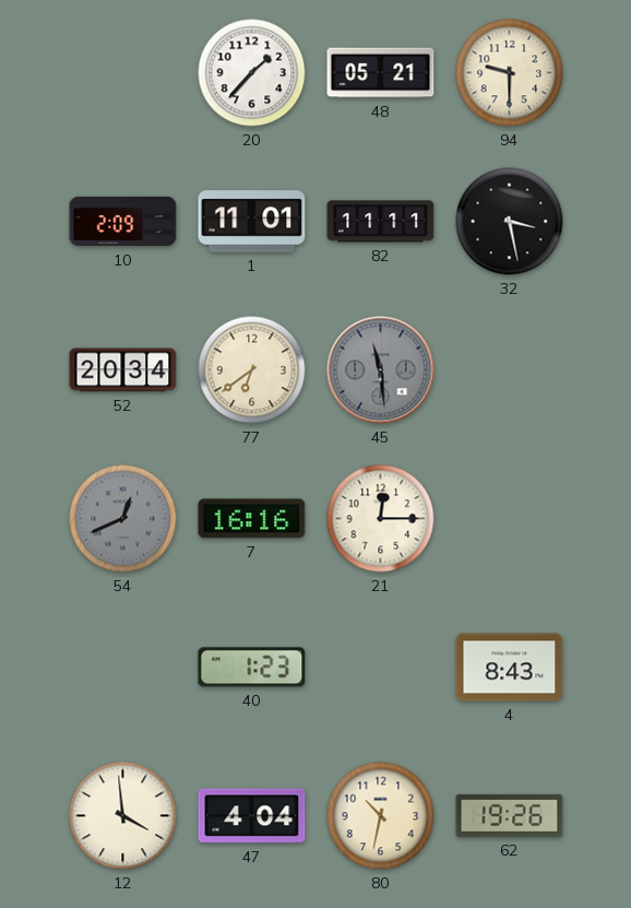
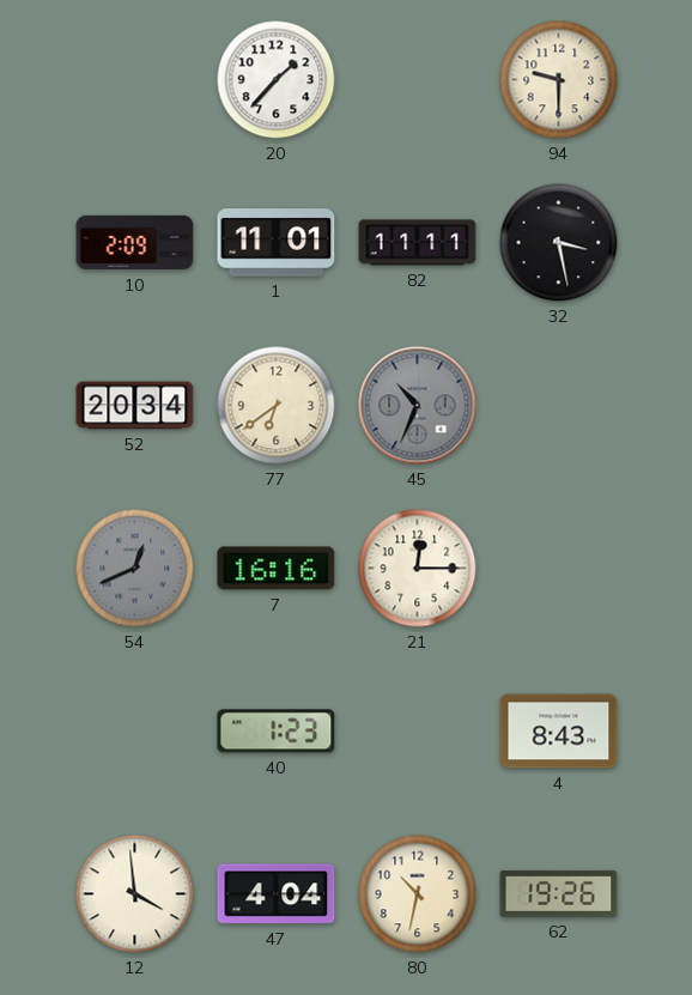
48: 05:21 -> none (381, 73)
45: 11:29 -> 10:34 (418, 406)
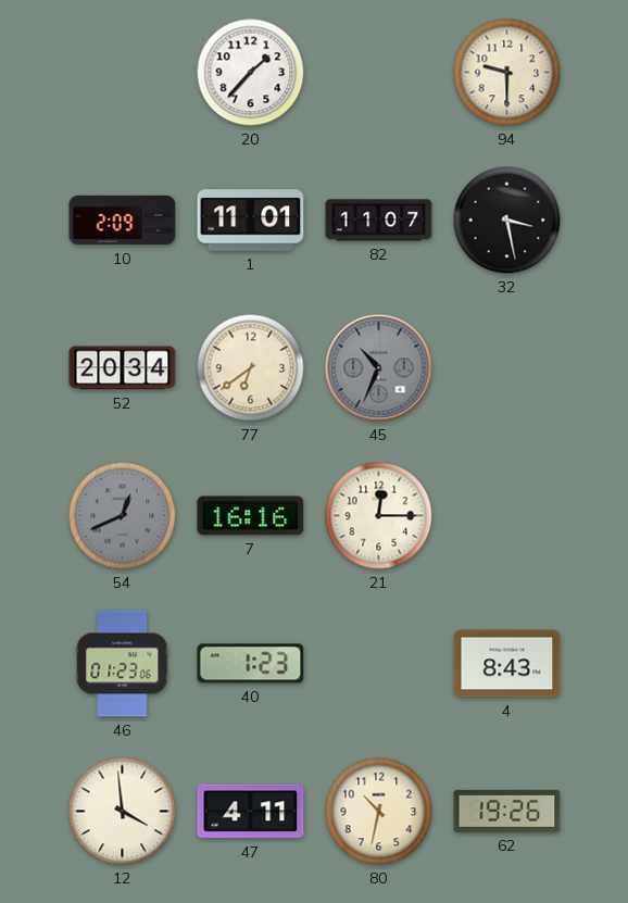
82: 11:11 -> 11:07 (379, 221)
46: none -> 01:23 (123, 664)
47: 4:04 -> 4:11 (251, 812)
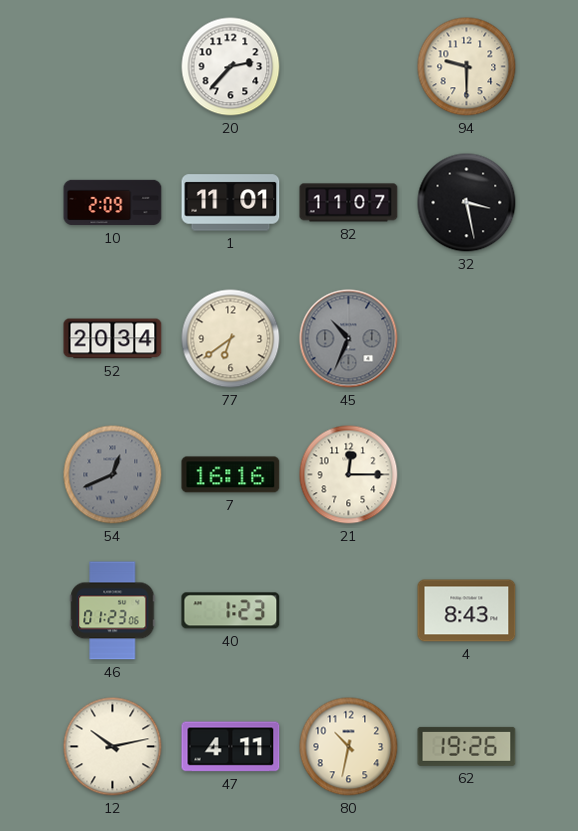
20: 1:37 -> 2:37 (231, 67)
12: 3:59 -> 10:13 (113, 747)
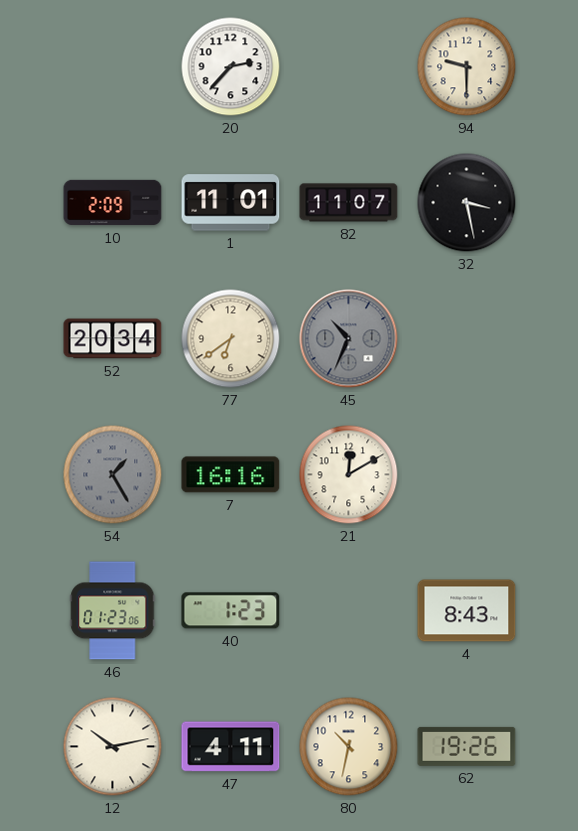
54: 12:41 -> 1:25 (113, 475)
21: 12:15 -> 12:10 (349, 475)
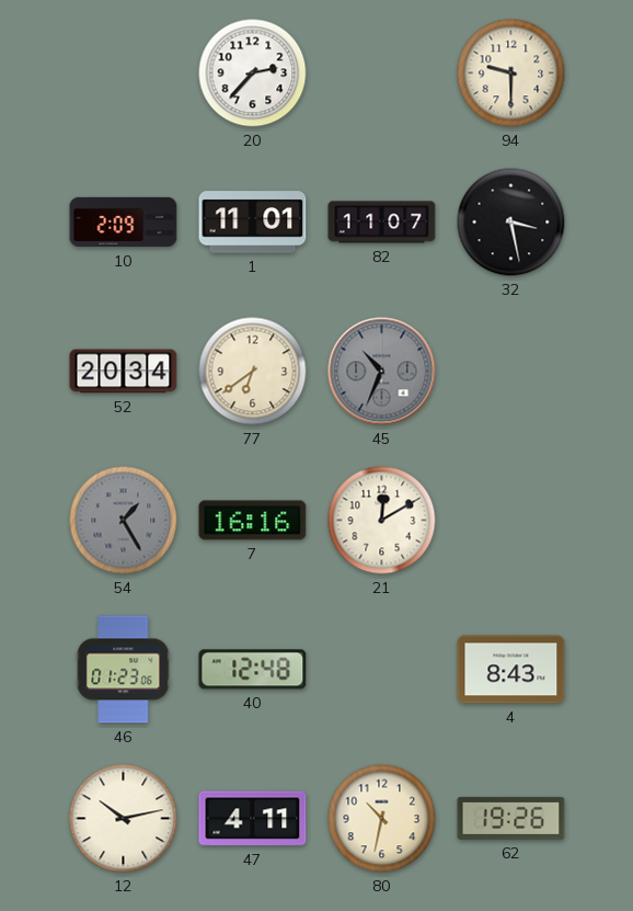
40: 1:23 -> 12:48 (253, 670)
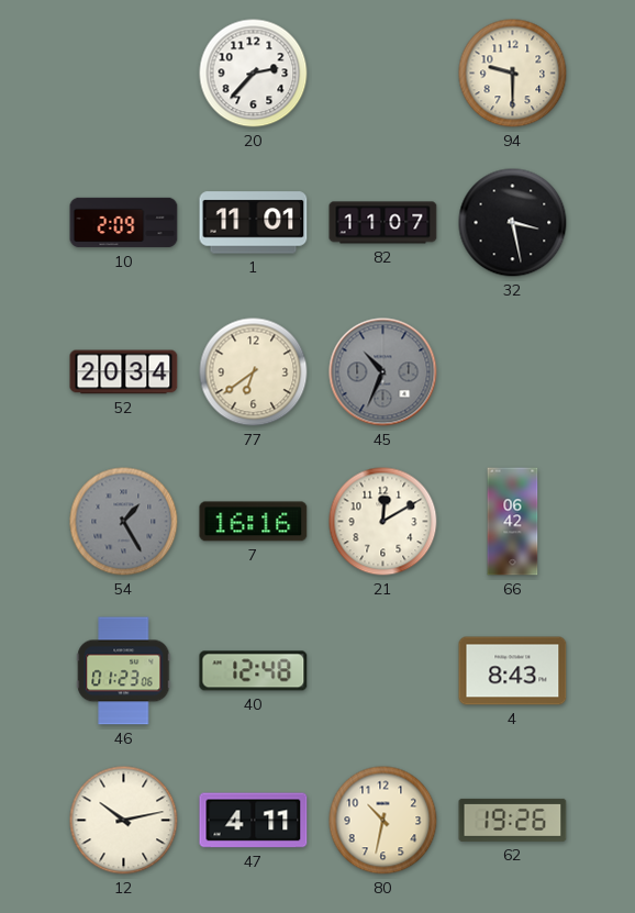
66: none -> 06:42 (513, 522)
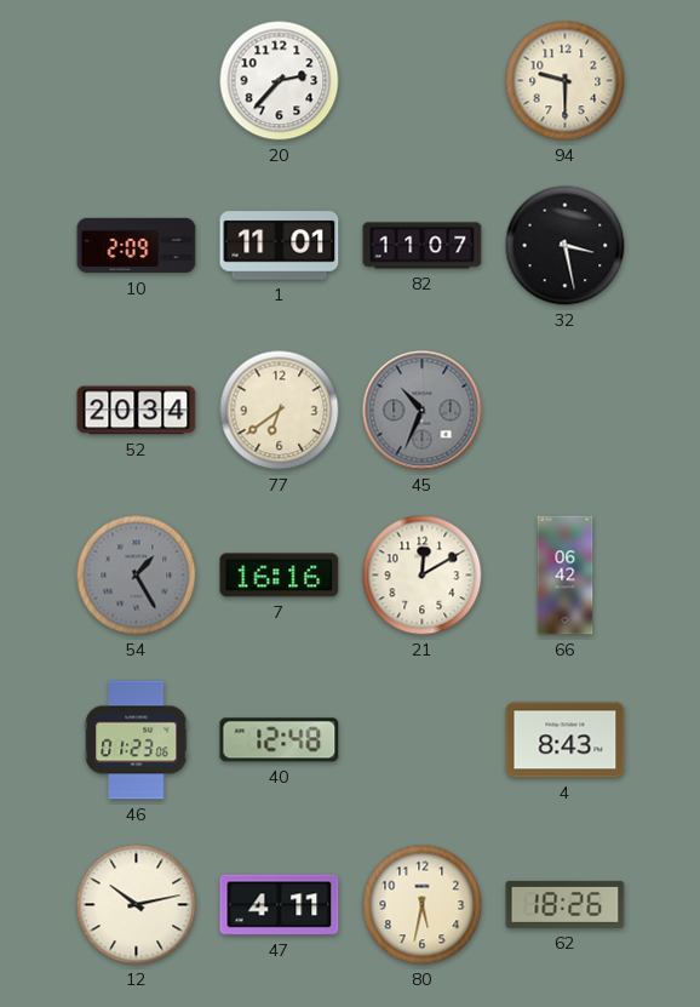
80: 10:32 -> 5:32 (423, 905)
62: 19:26 -> 18:26 (566, 904)
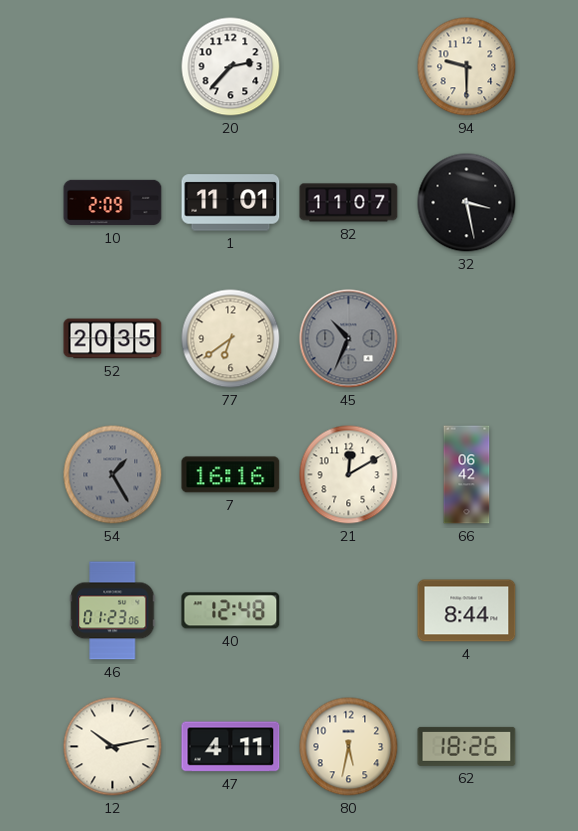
52: 20:34 -> 20:35 (113, 339)
4: 8:43 -> 8:44 (467, 611)
